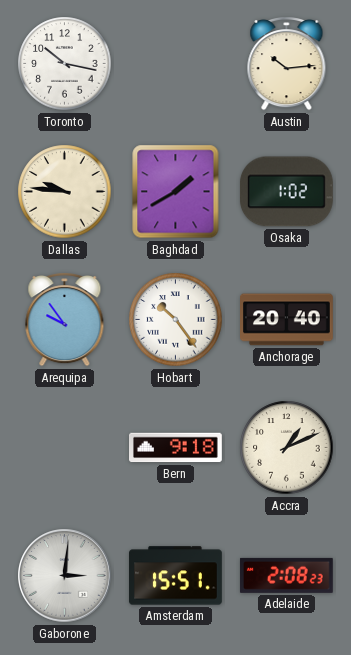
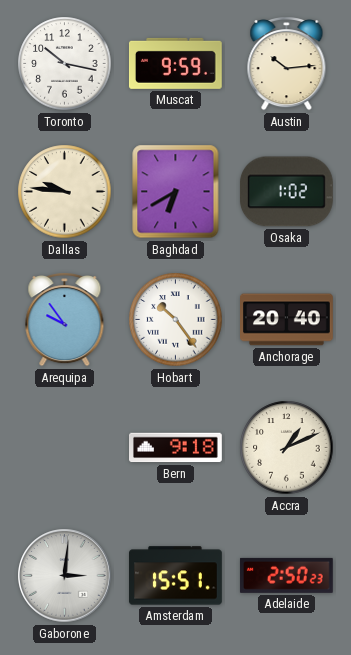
Muscat: none -> 9:59 (175, 63)
Baghdad: 1:40 -> 6:40 (176, 192)
Adelaide: 2:08 -> 2:50 (286, 575)
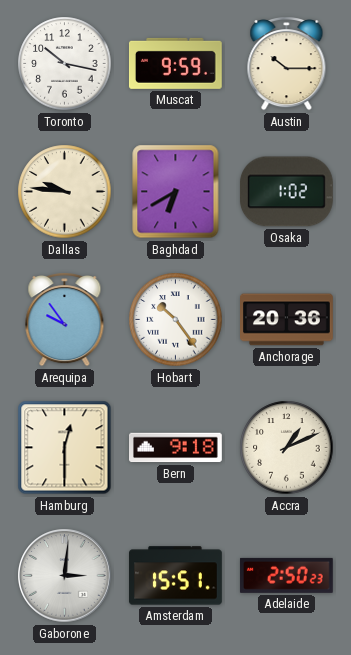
Austin: 10:14 -> 10:15 (287, 64)
Anchorage: 20:40 -> 20:36 (287, 320)
Hamburg: none -> 12:30 (65, 448)
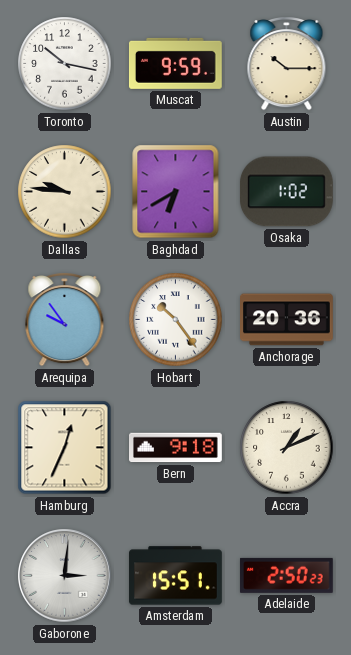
Hamburg: 12:30 -> 12:34 (65, 448)
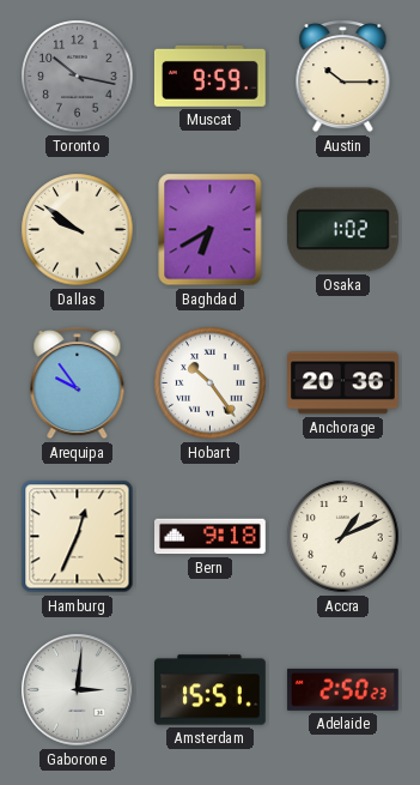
Toronto dial: white -> grey (78, 77)
Dallas: 9:46 -> 9:51 (78, 230)
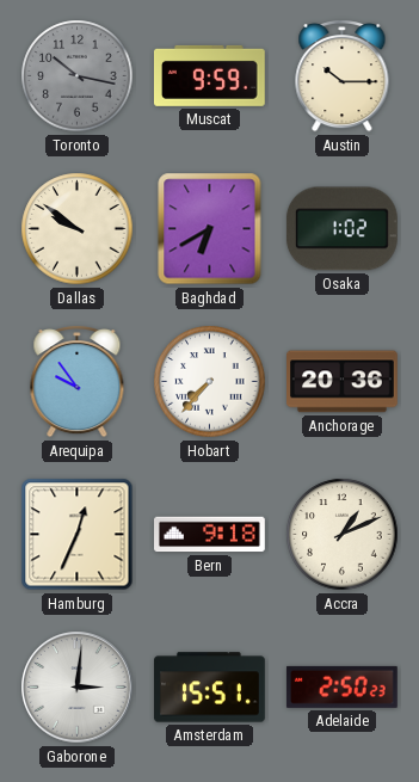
Hobart: 10:24 -> 7:37 (210, 382)
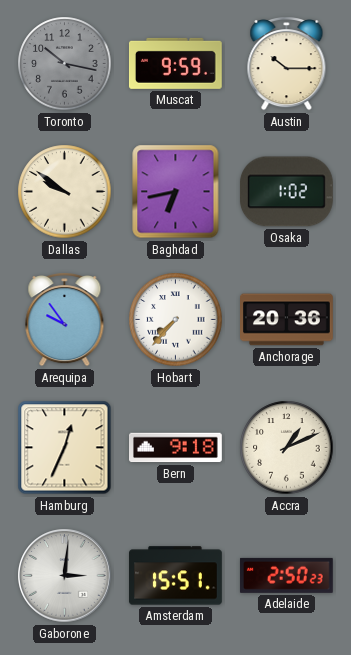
Baghdad: 6:40 -> 6:43 (176, 192)
